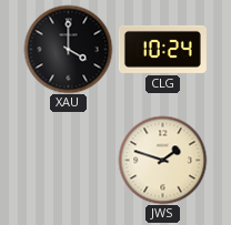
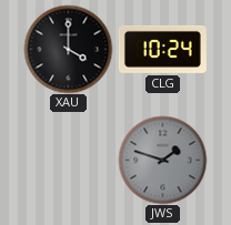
JWS dial: cream -> grey (162, 160)
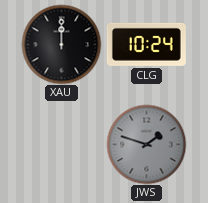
XAU: 4:00 -> 12:00 (61, 44)
